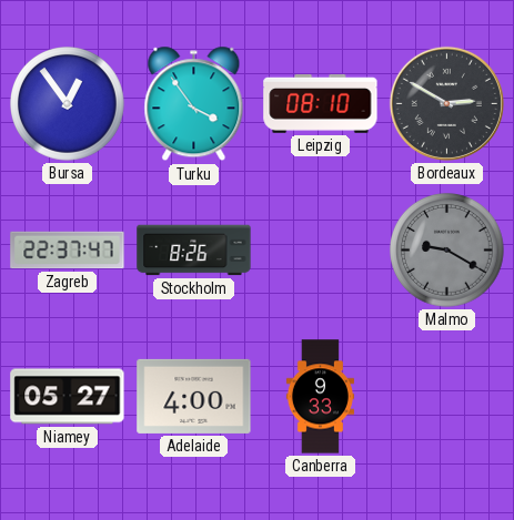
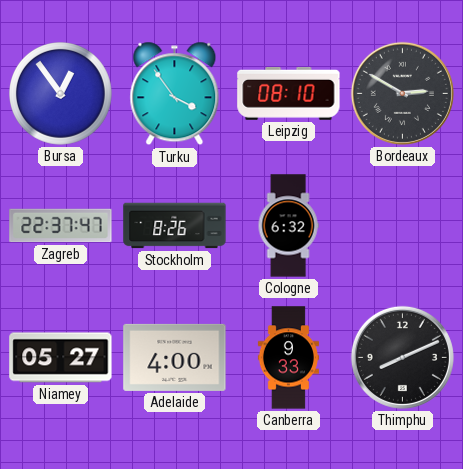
Cologne: none -> 6:32 (288, 226)
Malmo: 9:20 -> none (447, 251)
Thimphu: none -> 8:11 (402, 357)
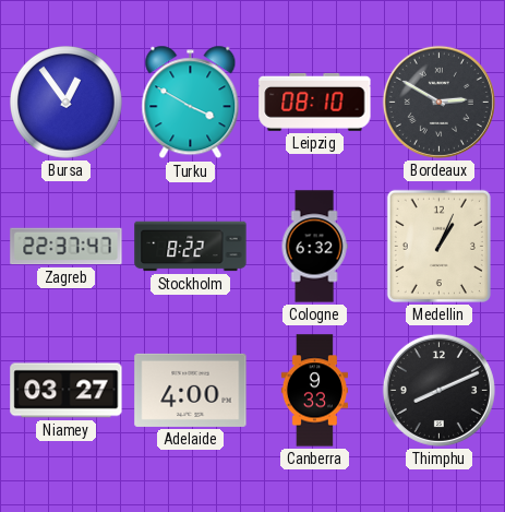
Turku: 3:54 -> 3:50 (191, 103)
Stockholm: 8:26 -> 8:22 (191, 247)
Medellin: none -> 1:04 (438, 246)
Niamey: 05:27 -> 03:27 (67, 391)
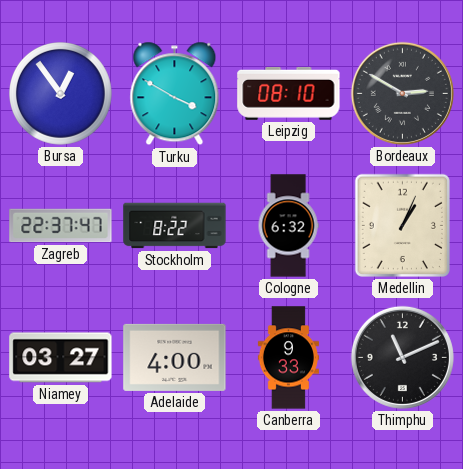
Thimphu: 8:11 -> 11:11 (402, 357)
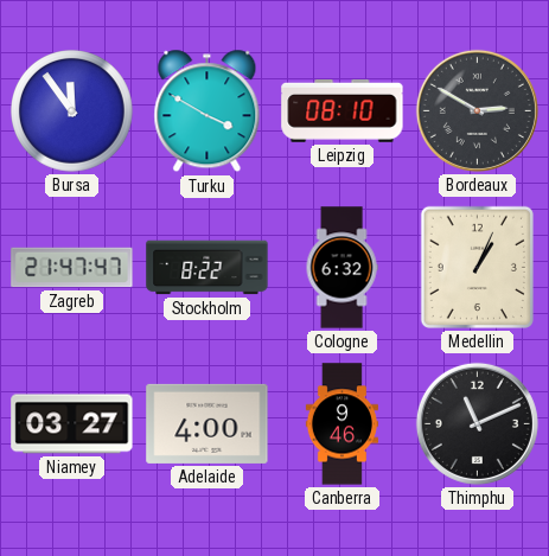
Bursa: 12:54 -> 11:54 (72, 111)
Zagreb: 22:37 -> 21:47 (72, 268)
Canberra: 9:33 -> 9:46 (341, 424)
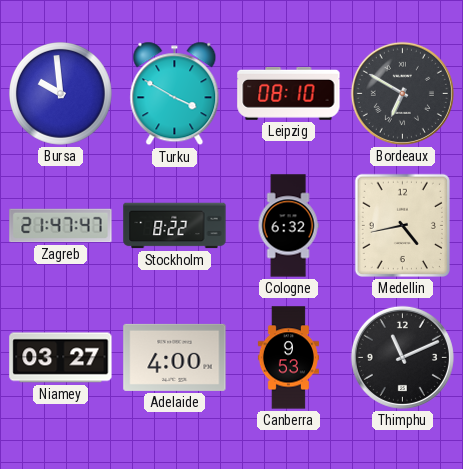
Bursa: 11:54 -> 9:59 (61, 94)
Bordeaux: 2:50 -> 6:50 (402, 93)
Medellin: 1:04 -> 4:43 (402, 225)
Canberra: 9:46 -> 9:53 (288, 358)
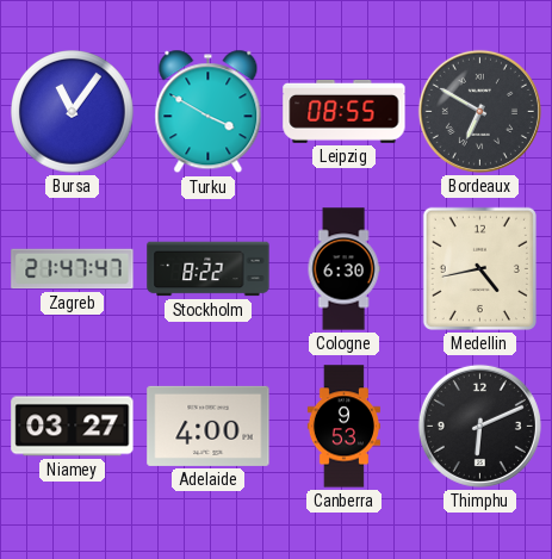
Bursa: 9:59 -> 11:06 (73, 112)
Leipzig: 08:10 -> 08:55 (345, 111)
Cologne: 6:32 -> 6:30 (343, 269)
Thimphu: 11:11 -> 6:11 (479, 426)
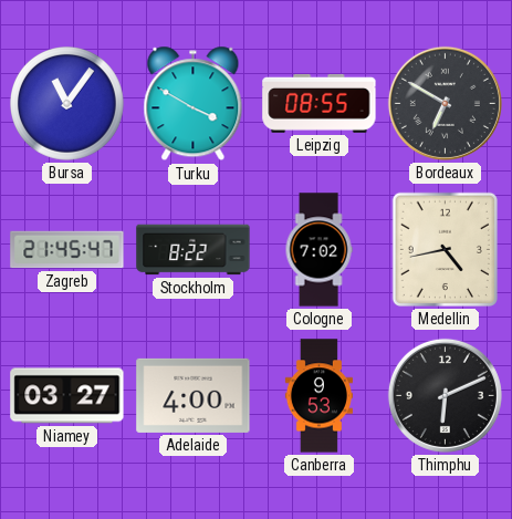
Zagreb: 21:47 -> 21:45 (67, 250)
Cologne: 6:30 -> 7:02 (318, 250)
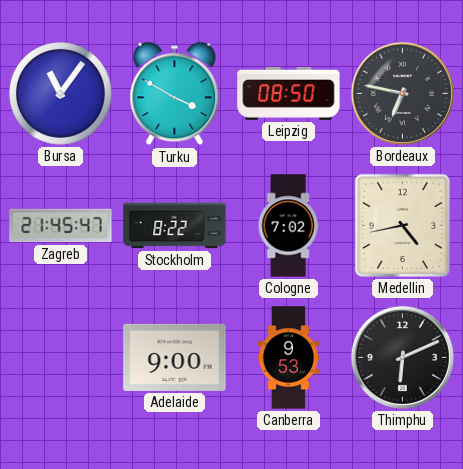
Leipzig: 08:55 -> 08:50 (289, 93)
Bordeaux: 6:50 -> 6:47 (402, 93)
Niamey: 03:27 -> none (67, 396)
Adelaide: 4:00 -> 9:00 (175, 357)
